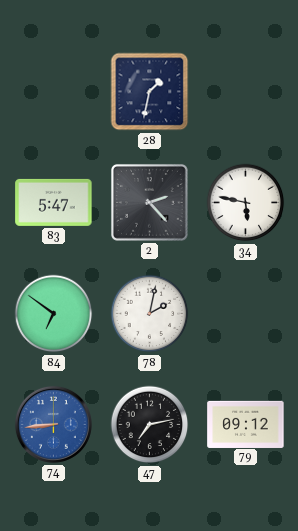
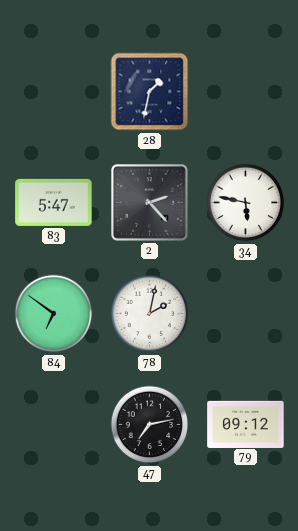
74: 8:44 -> none (53, 424)
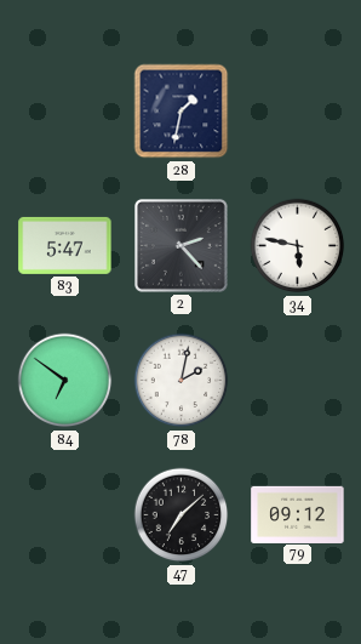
47: 7:13 -> 7:08 (182, 515)
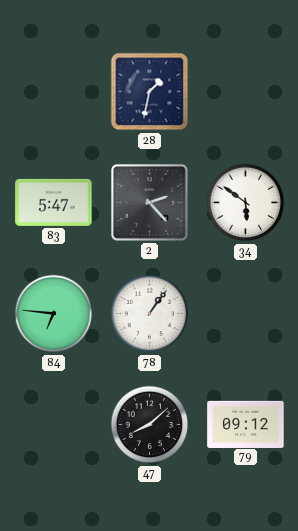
34: 5:47 -> 5:51 (246, 203)
84: 6:51 -> 6:46 (54, 314)
78: 2:02 -> 1:06 (150, 314)
47: 7:08 -> 8:08 (150, 425)
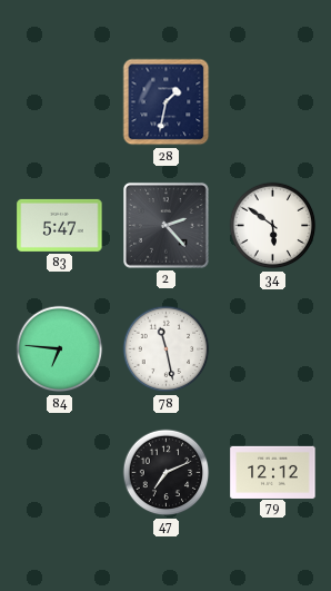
78: 1:06 -> 11:28 (167, 349)
47: 8:08 -> 7:11 (167, 473)
79: 09:12 -> 12:12 (273, 472)
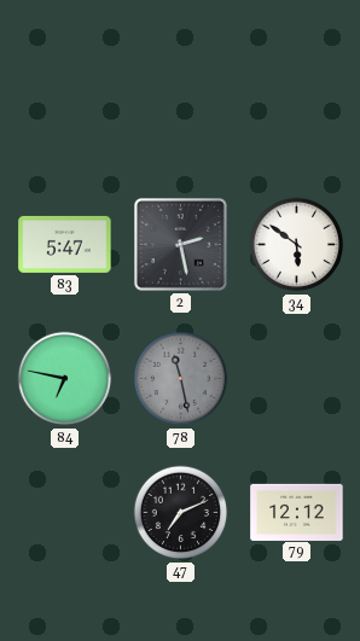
28: 1:32 -> none (167, 102)
2: 2:23 -> 2:28 (181, 245)
84: 6:46 -> 6:47 (65, 379)
78 dial: white -> grey (181, 379)
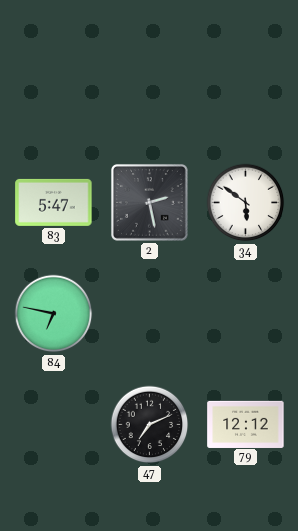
78: 11:28 -> none (181, 379)
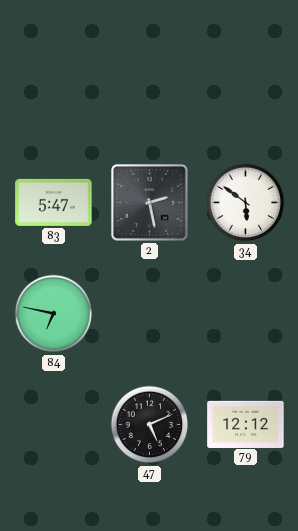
47: 7:11 -> 5:11 (150, 425)
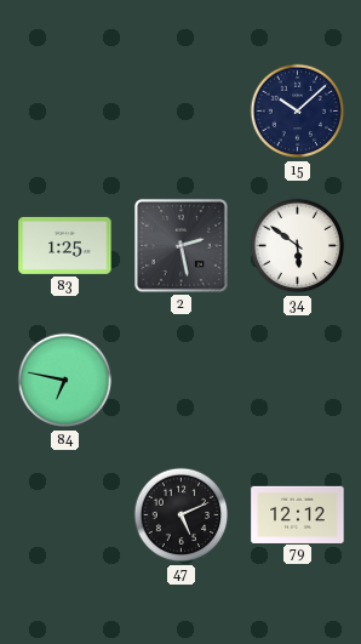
15: none -> 10:08 (298, 112)
83: 5:47 -> 1:25 (65, 245)
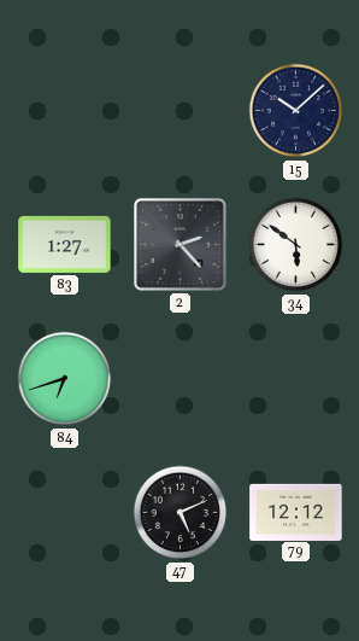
83: 1:25 -> 1:27 (65, 244)
2: 2:28 -> 2:23 (181, 245)
84: 6:47 -> 6:42 (65, 379)
